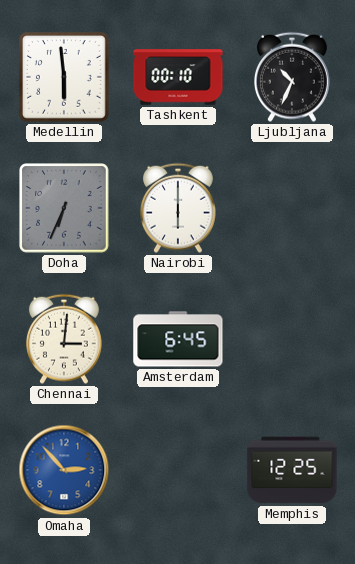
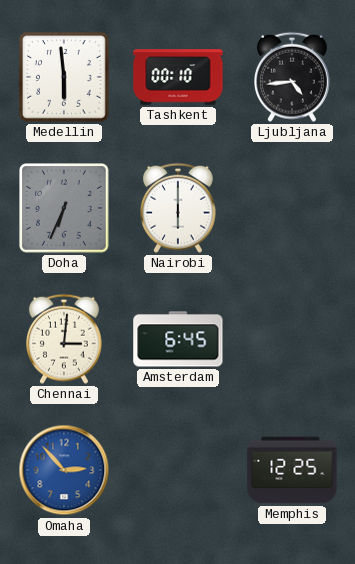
Ljubljana: 10:34 -> 4:44 (293, 77)
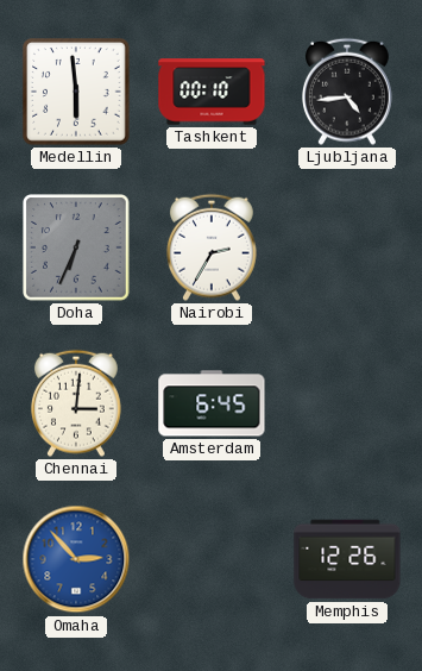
Nairobi: 6:00 -> 2:35 (213, 247)
Memphis: 12:25 -> 12:26 (347, 559)
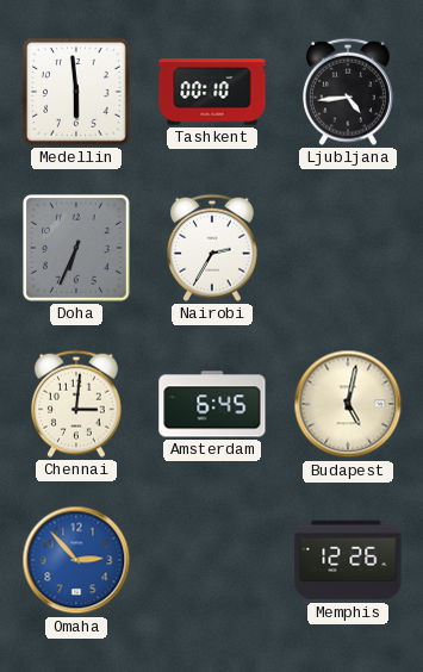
Budapest: none -> 5:02 (348, 404)
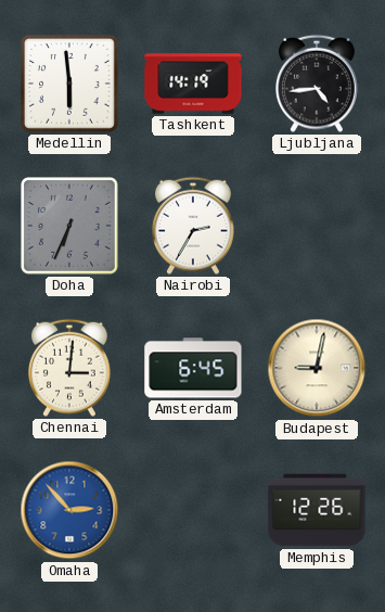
Tashkent: 00:10 -> 14:19 (193, 84)
Budapest: 5:02 -> 9:02 (317, 368)
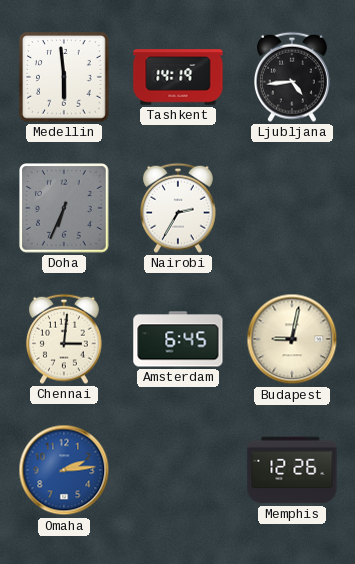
Omaha: 2:53 -> 2:14 (64, 470)
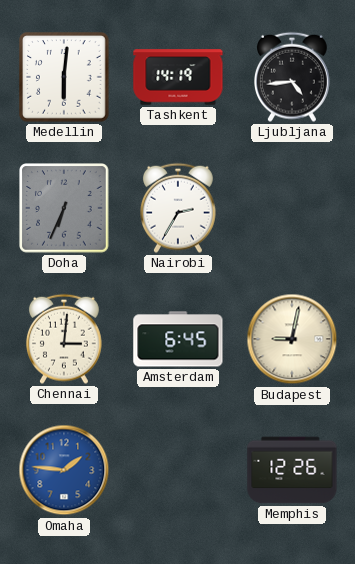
Medellin: 5:59 -> 6:01 (65, 78)
Omaha: 2:14 -> 1:46 (64, 470)
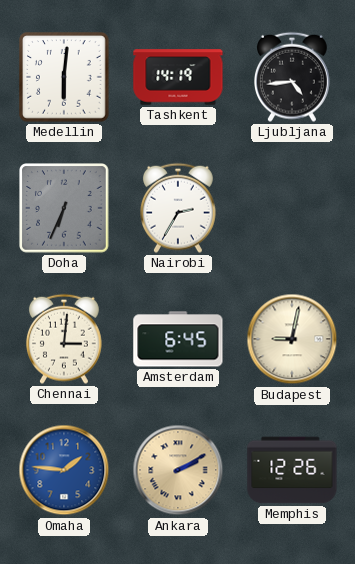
Ankara: none -> 2:10 (178, 470)
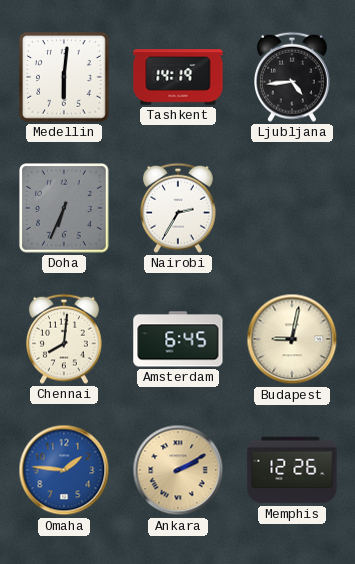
Chennai: 3:01 -> 8:01 (65, 339)
